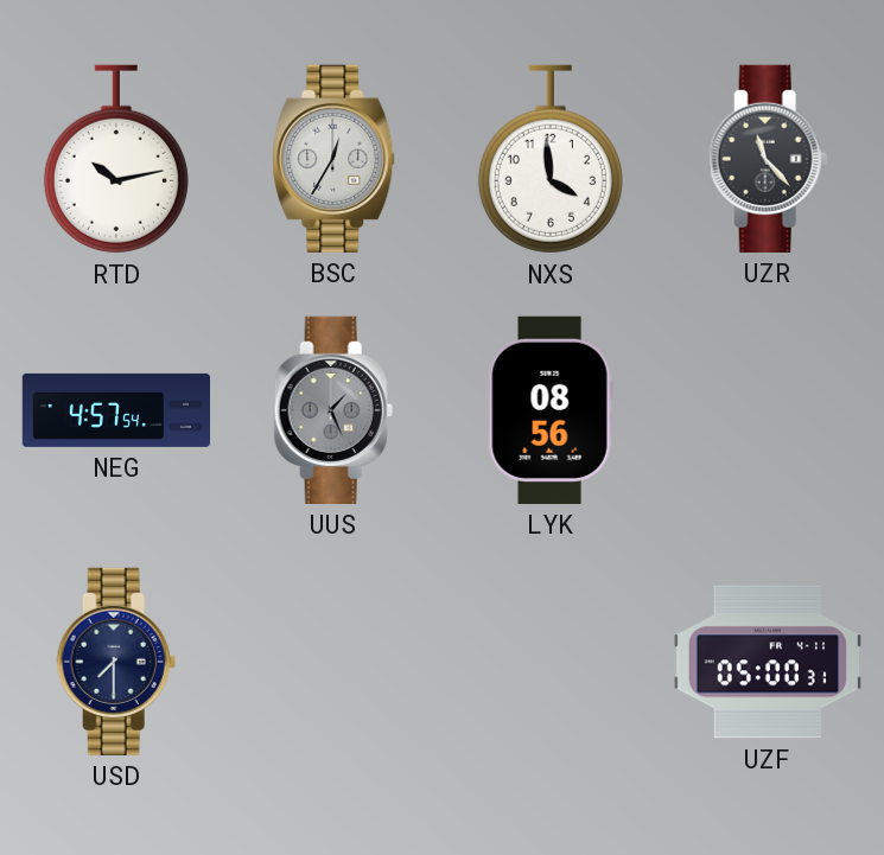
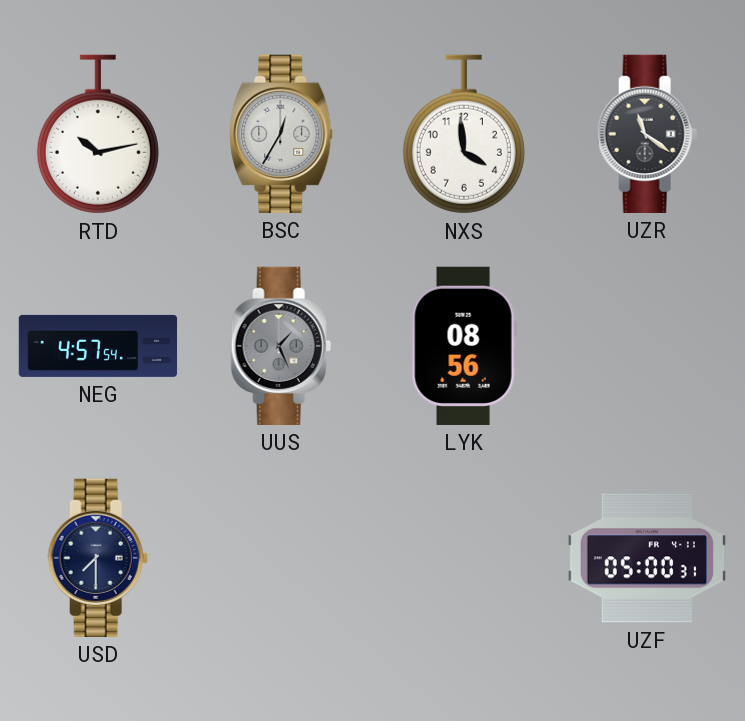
UZR: 11:23 -> 11:21 (647, 134)
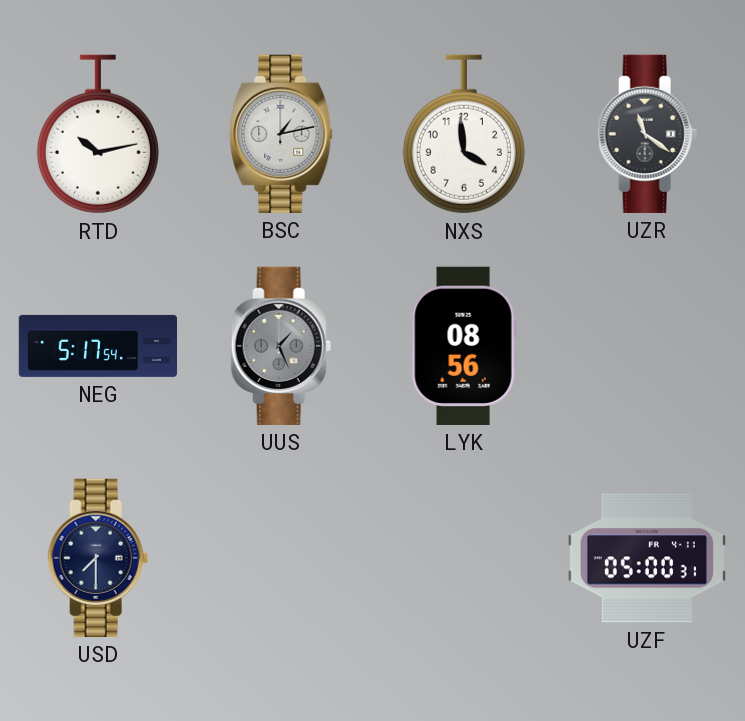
BSC: 12:35 -> 1:13 (281, 134)
NEG: 4:57 -> 5:17 (98, 346)
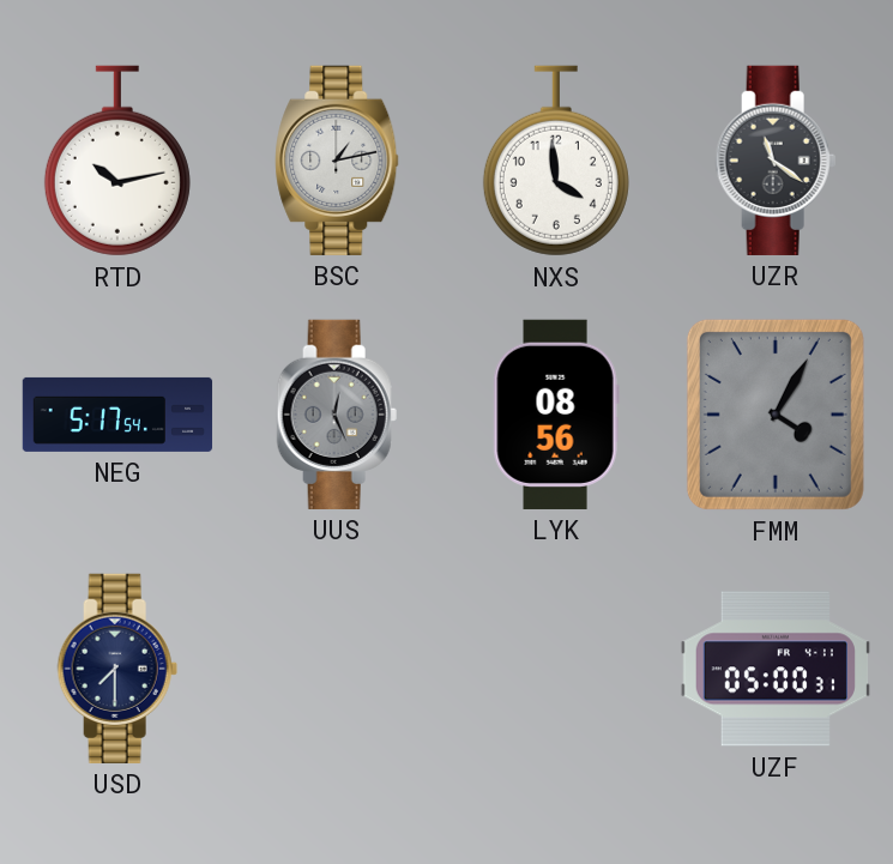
UUS: 1:26 -> 12:26 (337, 415)
FMM: none -> 4:05 (776, 415)
